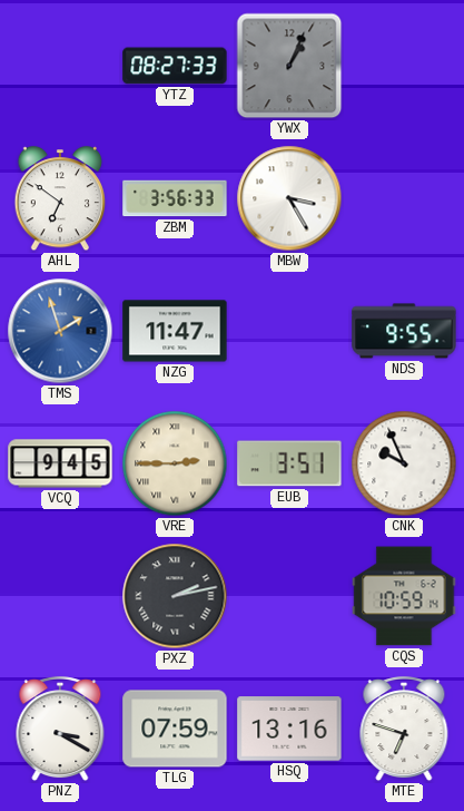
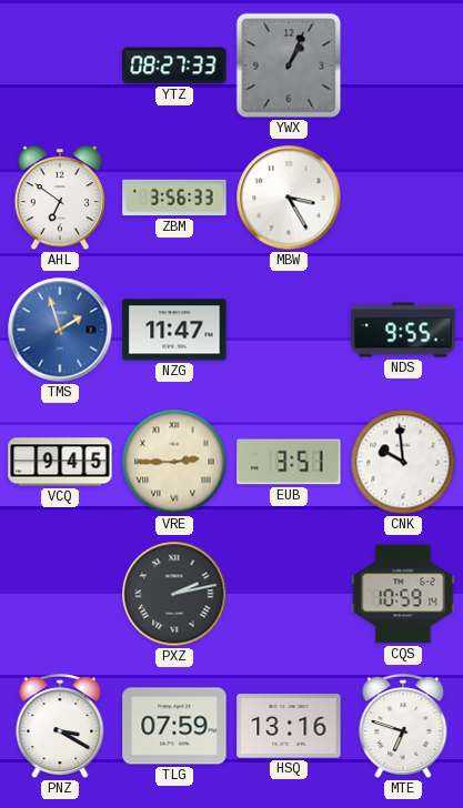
CNK: 9:56 -> 9:59 (403, 462)
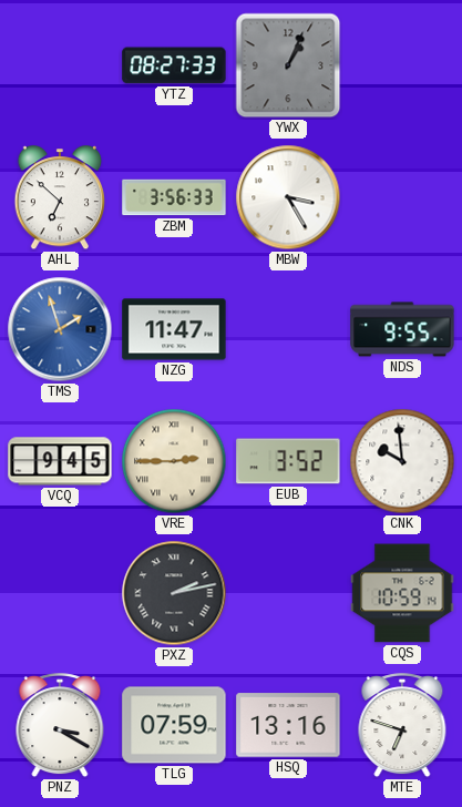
AHL: 6:51 -> 6:52 (59, 198)
EUB: 3:51 -> 3:52 (288, 461)
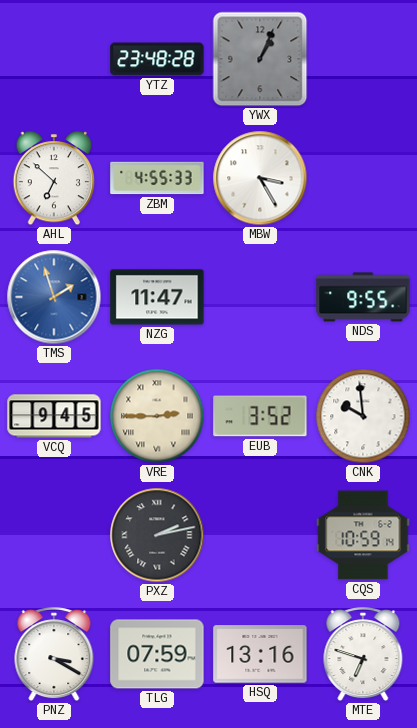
YTZ: 08:27 -> 23:48 (157, 59)
ZBM: 3:56 -> 4:55 (157, 178)
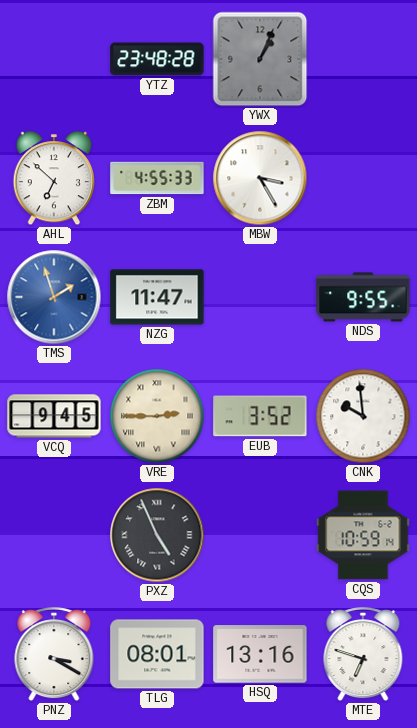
PXZ: 2:13 -> 4:56 (157, 535)
TLG: 07:59 -> 08:01 (157, 654)
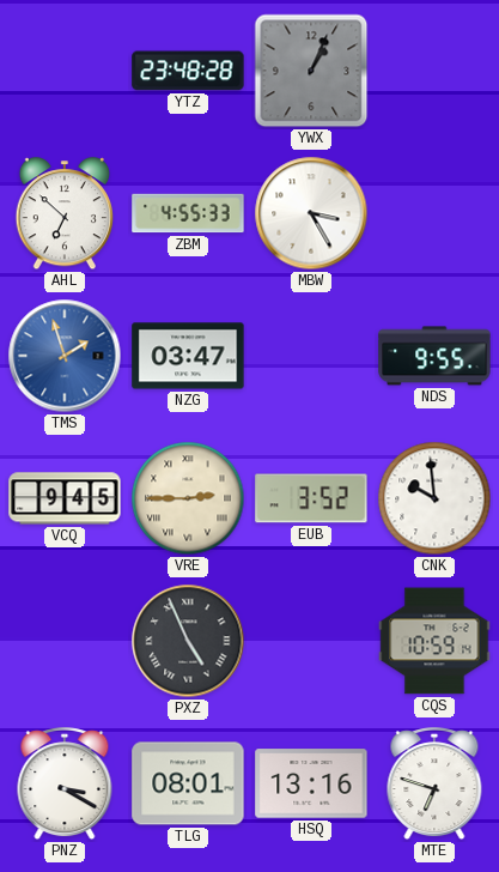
NZG: 11:47 -> 03:47 (188, 356)
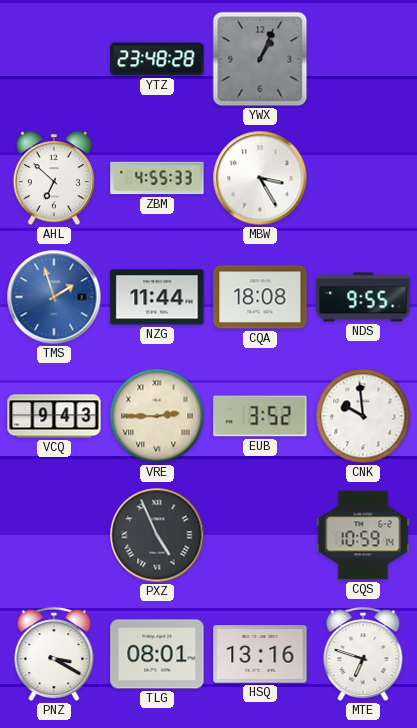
NZG: 03:47 -> 11:44 (157, 297)
CQA: none -> 18:08 (260, 297)
VCQ: 9:45 -> 9:43 (54, 416)
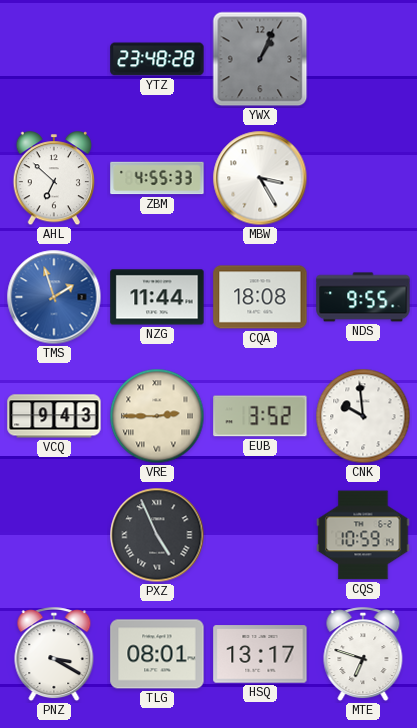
HSQ: 13:16 -> 13:17 (260, 654)
